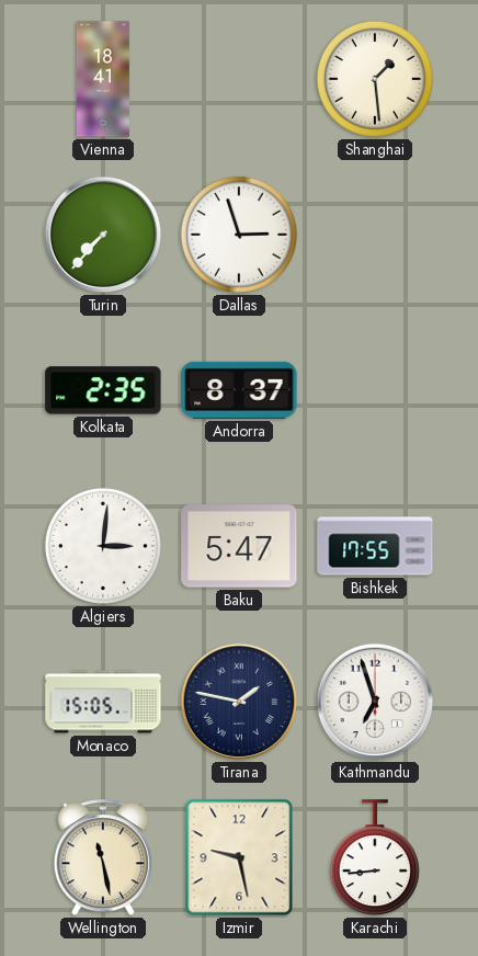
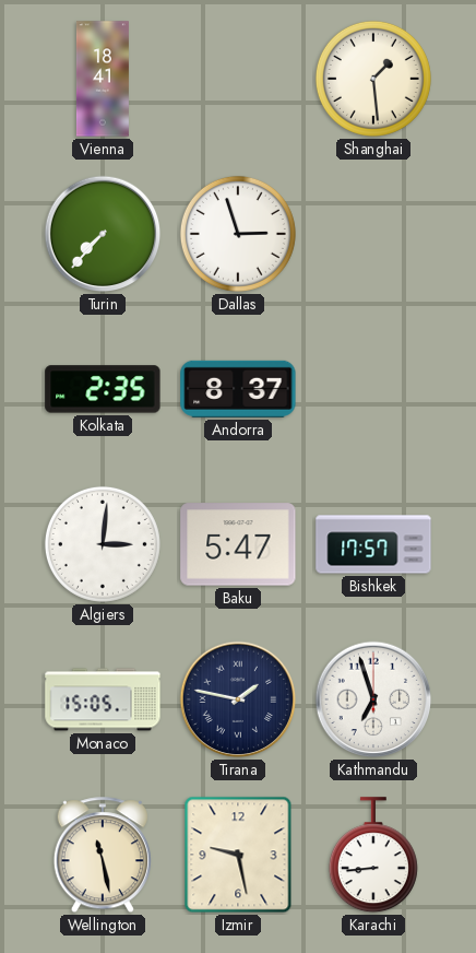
Bishkek: 17:55 -> 17:57 (373, 544)
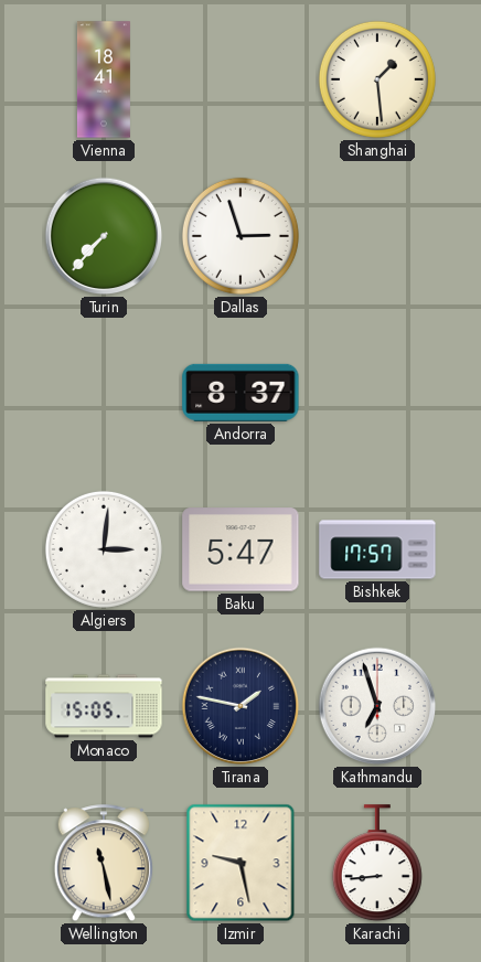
Kolkata: 2:35 -> none (103, 389)
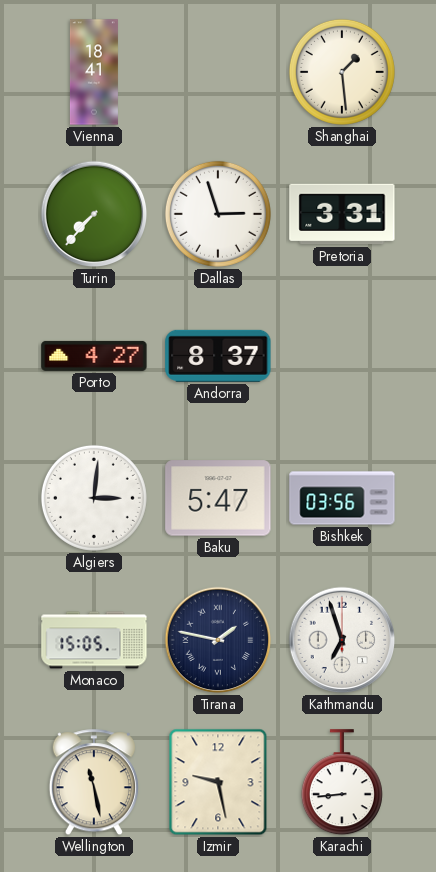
Pretoria: none -> 3:31 (342, 214)
Porto: none -> 4:27 (94, 356)
Bishkek: 17:57 -> 03:56 (342, 498)
